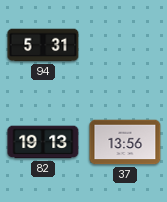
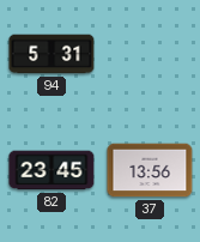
82: 19:13 -> 23:45 (51, 170)
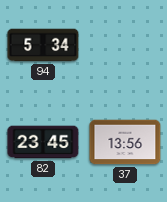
94: 5:31 -> 5:34 (43, 45)
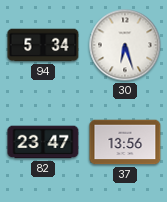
30: none -> 6:27 (125, 45)
82: 23:45 -> 23:47 (43, 142)
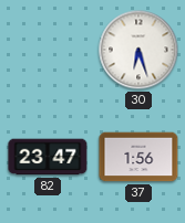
94: 5:34 -> none (43, 45)
37: 13:56 -> 1:56 (138, 157)
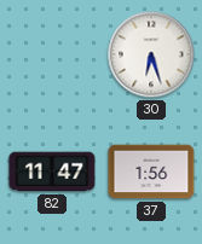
82: 23:47 -> 11:47 (52, 172)
